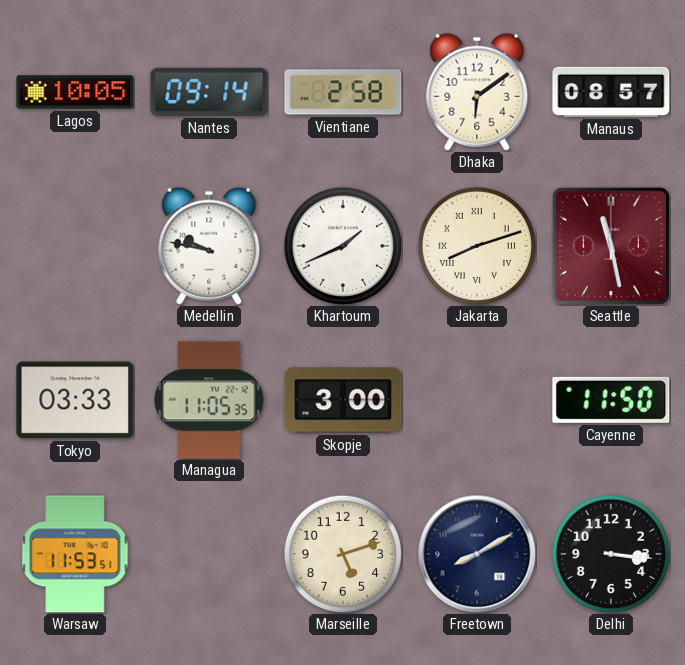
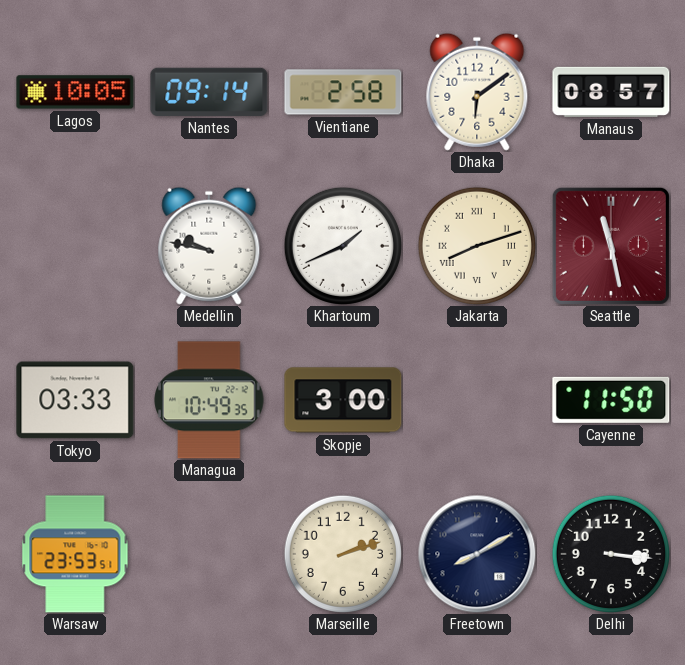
Managua: 11:05 -> 10:49 (209, 400)
Warsaw: 11:53 -> 23:53 (75, 554)
Marseille: 5:12 -> 2:12 (343, 554)
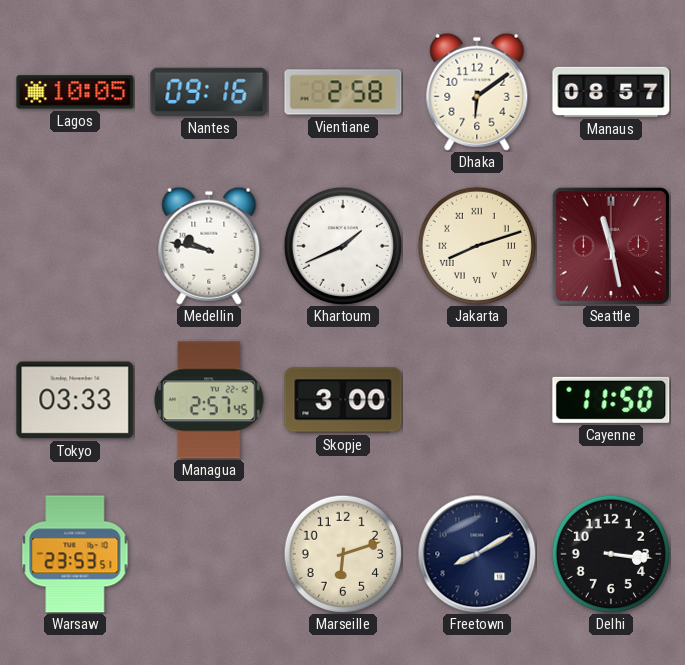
Nantes: 09:14 -> 09:16 (209, 92)
Managua: 10:49 -> 2:57 (209, 400)
Marseille: 2:12 -> 6:12 (343, 554)
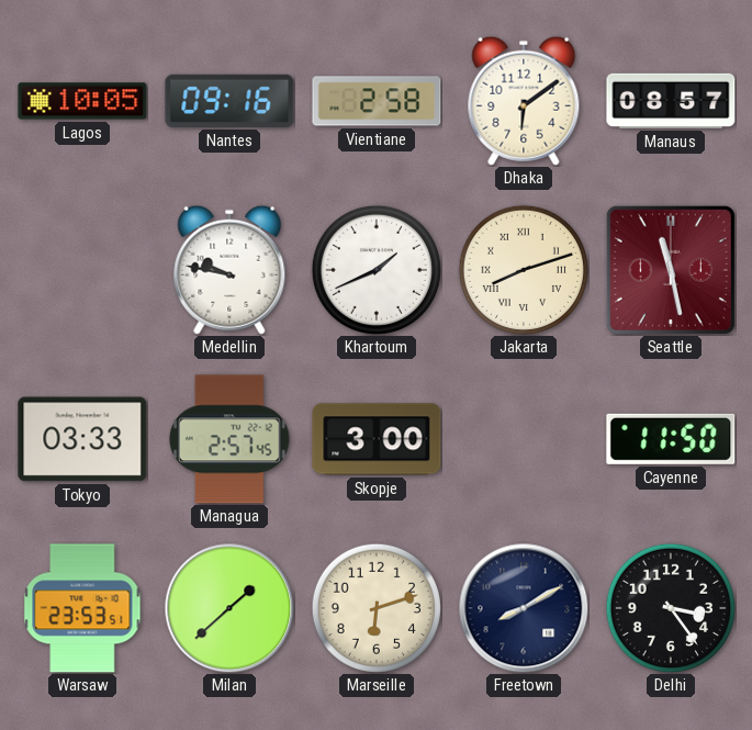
Milan: none -> 1:38 (229, 608)
Delhi: 3:16 -> 3:24 (671, 608)
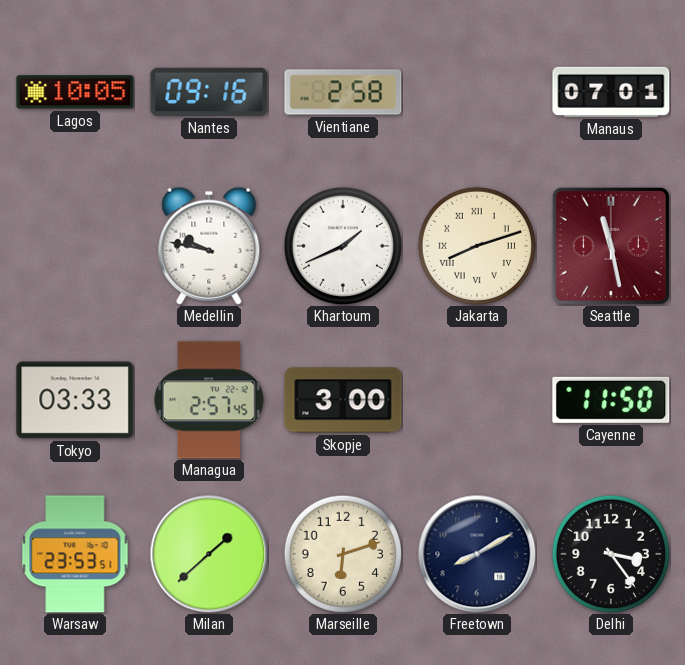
Dhaka: 6:09 -> none (524, 101)
Manaus: 08:57 -> 07:01 (611, 92)
